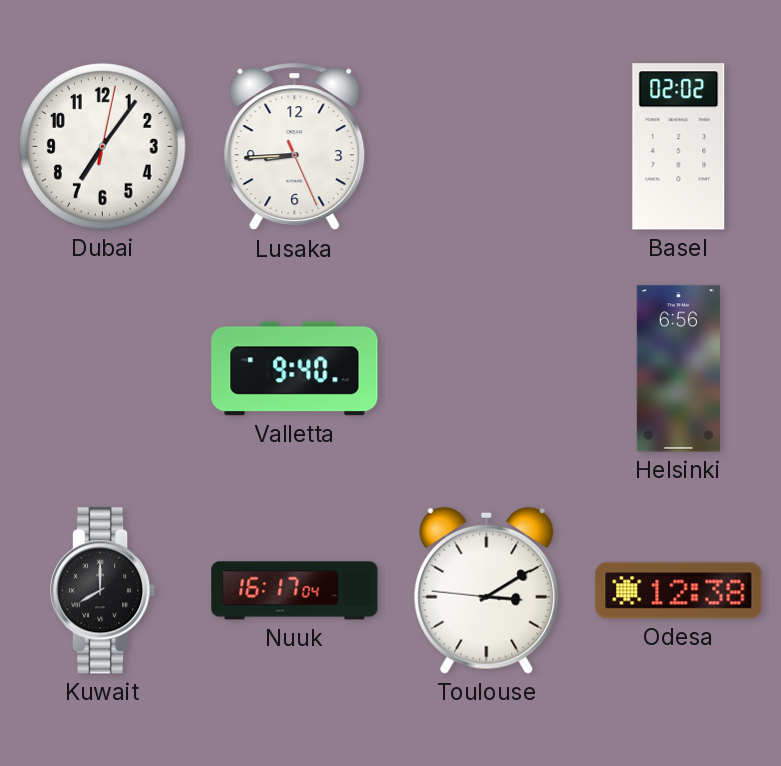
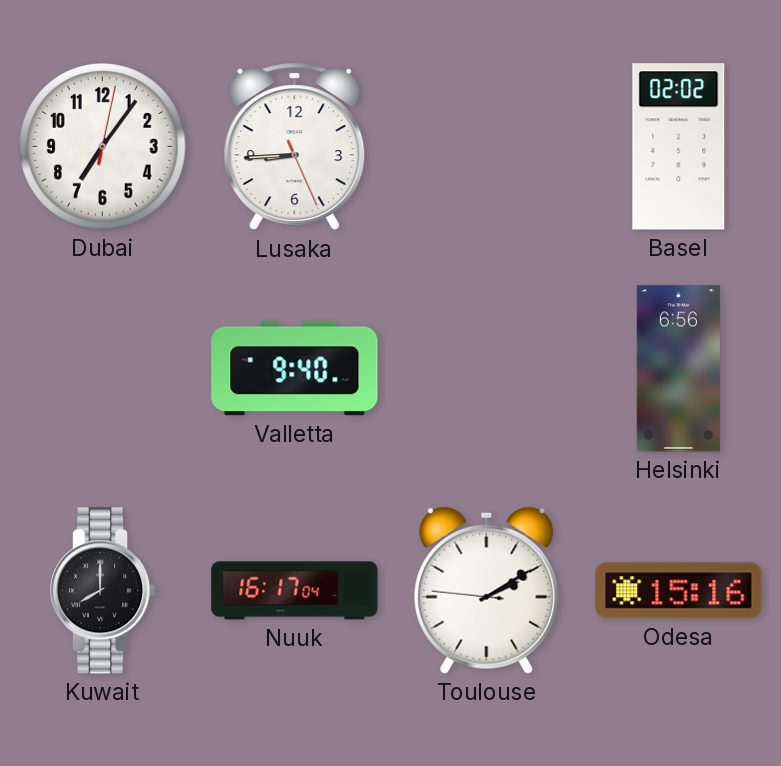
Toulouse: 3:09 -> 2:09 (487, 590)
Odesa: 12:38 -> 15:16 (679, 591)
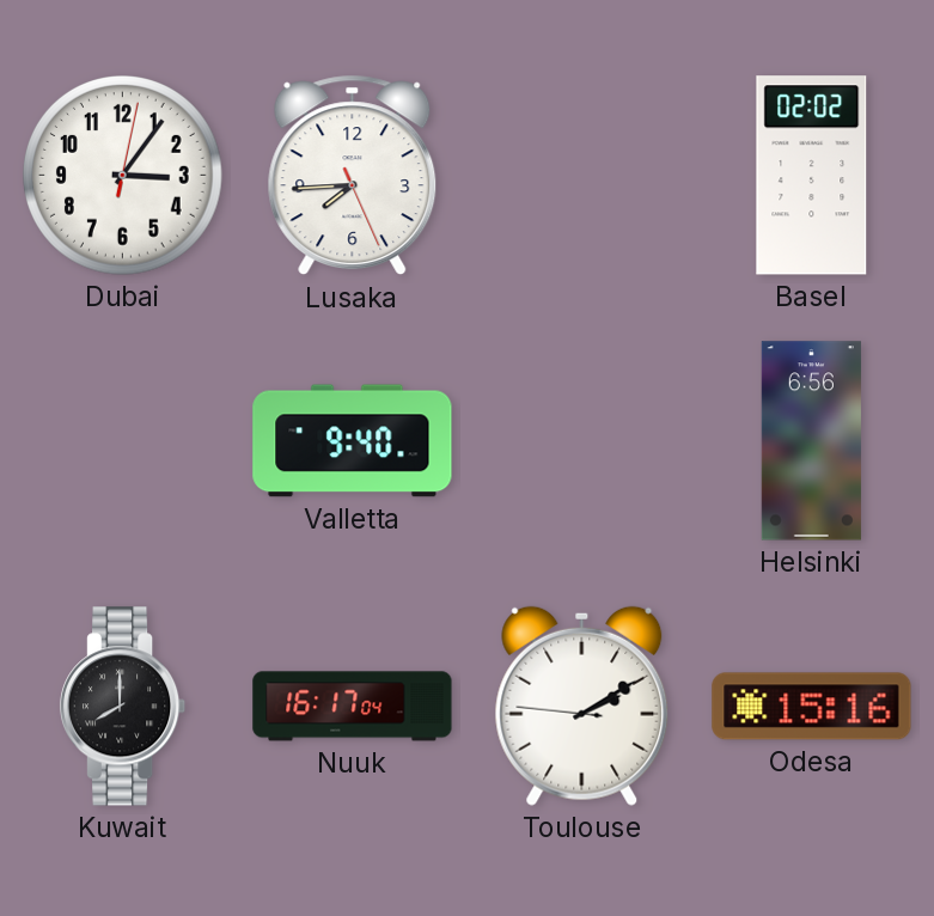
Dubai: 7:06 -> 3:06 (123, 176)
Lusaka: 8:44 -> 7:44 (353, 176)
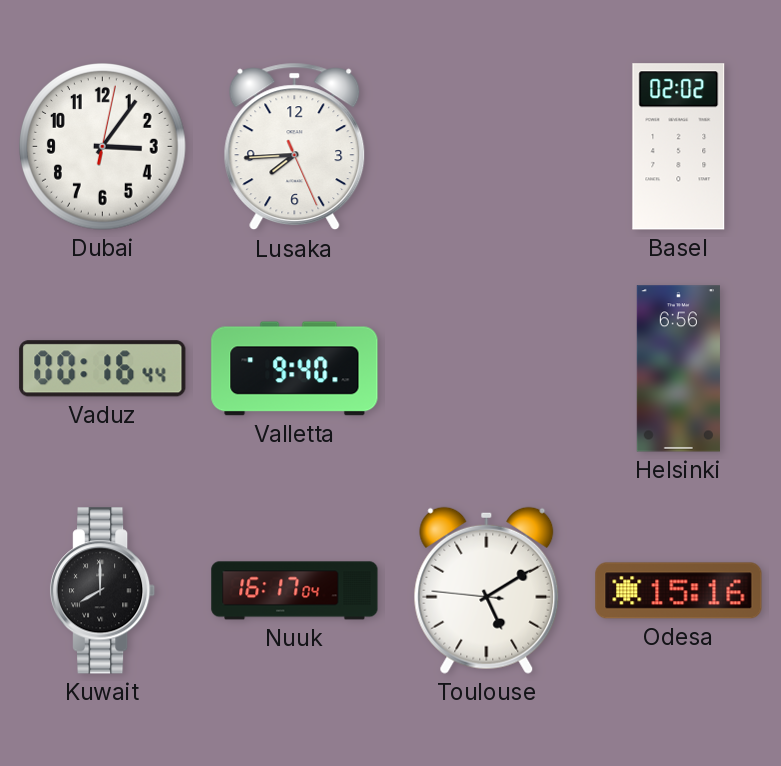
Vaduz: none -> 00:16 (103, 369)
Toulouse: 2:09 -> 5:09 (487, 590)
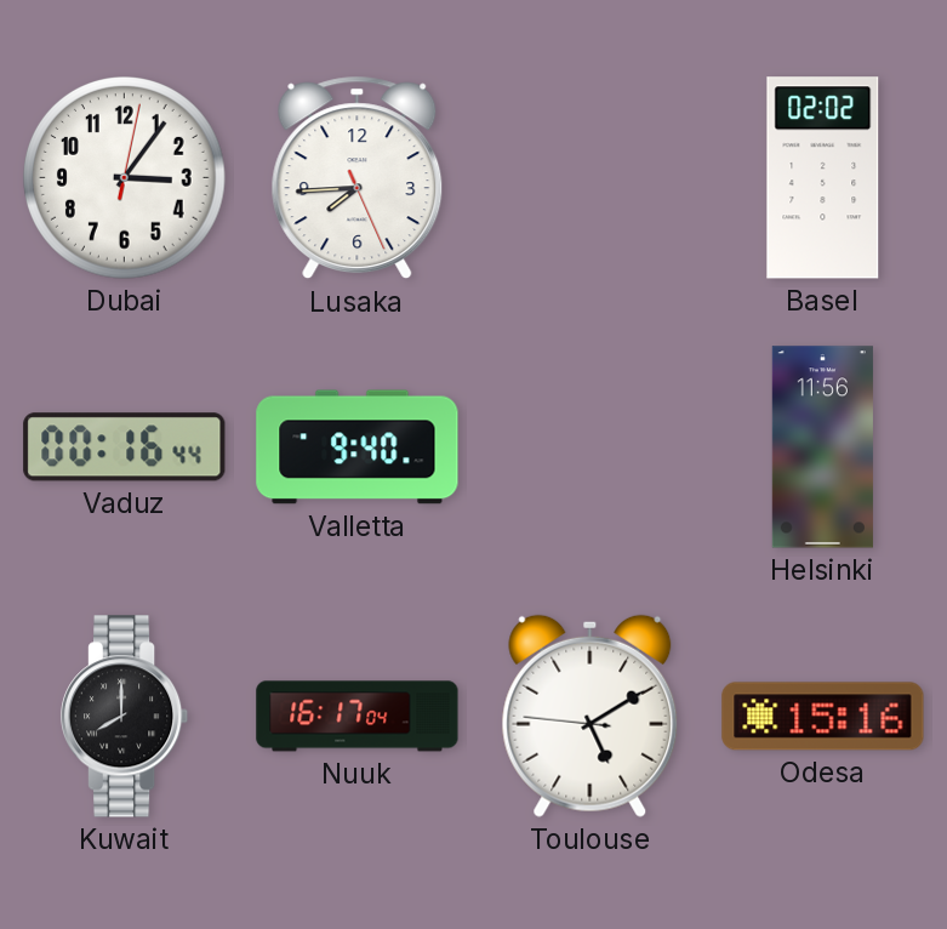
Helsinki: 6:56 -> 11:56 (822, 448)
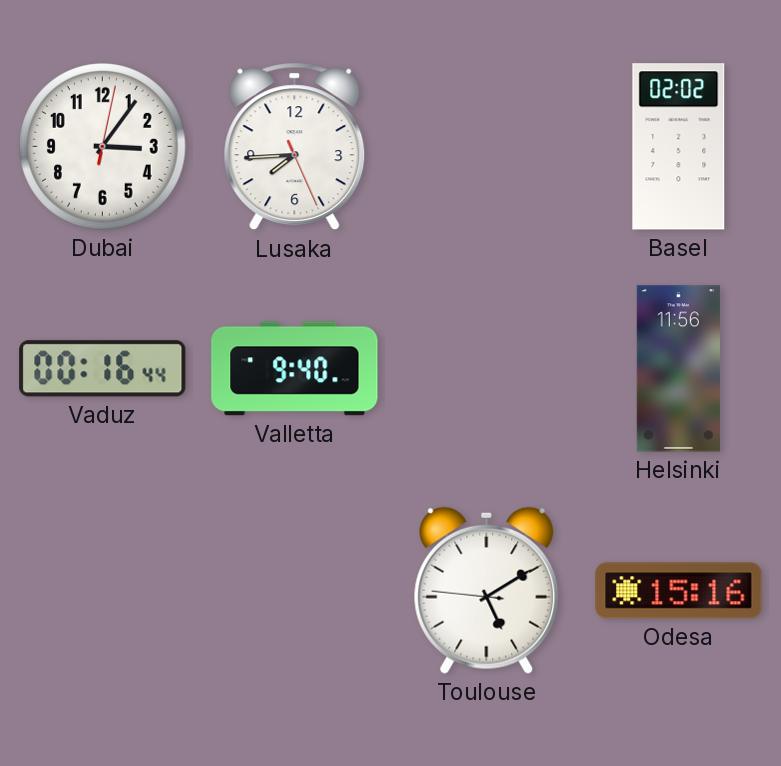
Kuwait: 8:00 -> none (125, 717)
Nuuk: 16:17 -> none (358, 717)
